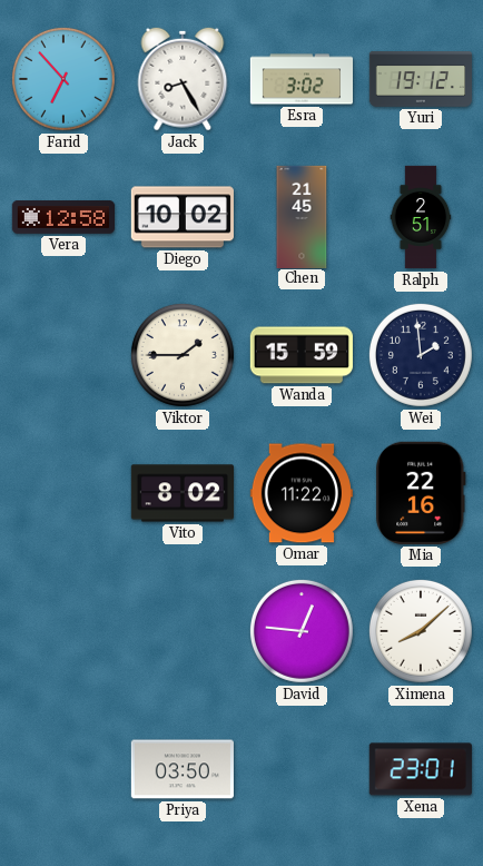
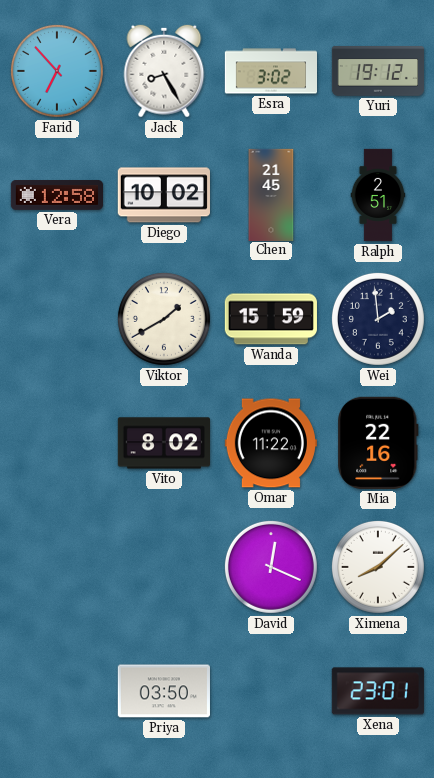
Viktor: 1:45 -> 1:40 (164, 319)
David: 12:46 -> 12:19 (271, 567)
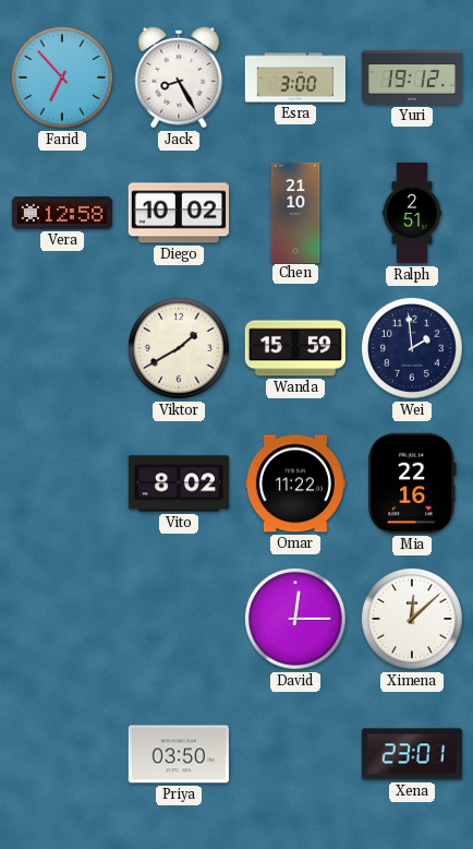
Esra: 3:02 -> 3:00 (295, 77)
Chen: 21:45 -> 21:10 (295, 212)
David: 12:19 -> 12:15 (295, 619)
Ximena: 8:08 -> 12:08 (412, 619)
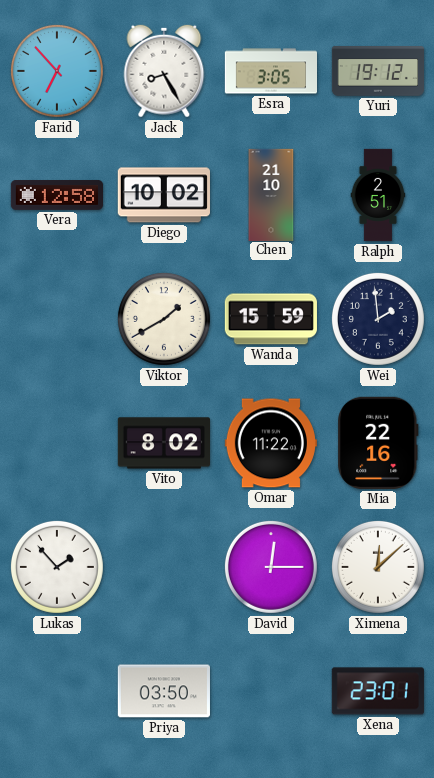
Esra: 3:00 -> 3:05 (271, 71)
Lukas: none -> 1:53 (57, 567)
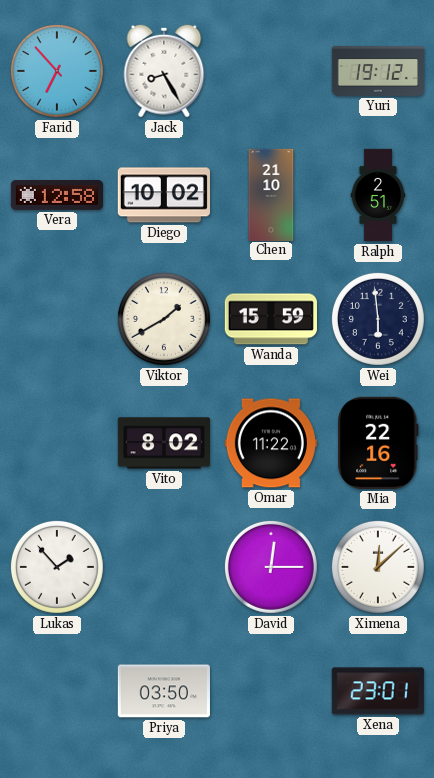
Esra: 3:05 -> none (271, 71)
Wei: 1:59 -> 5:59 (378, 319)
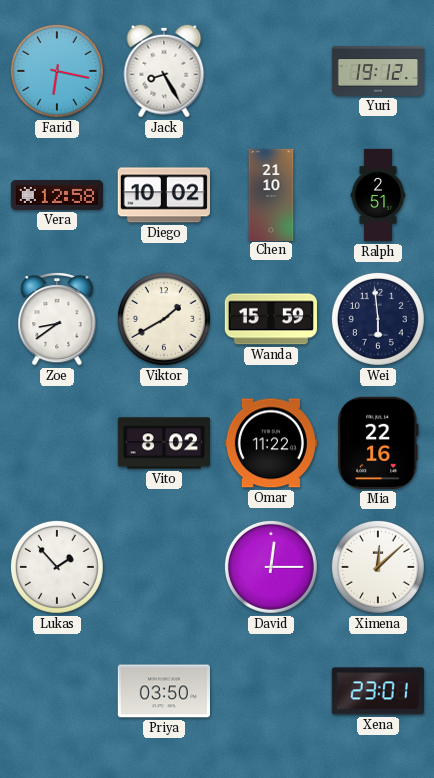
Farid: 6:53 -> 6:17 (57, 71)
Zoe: none -> 8:39 (57, 319)
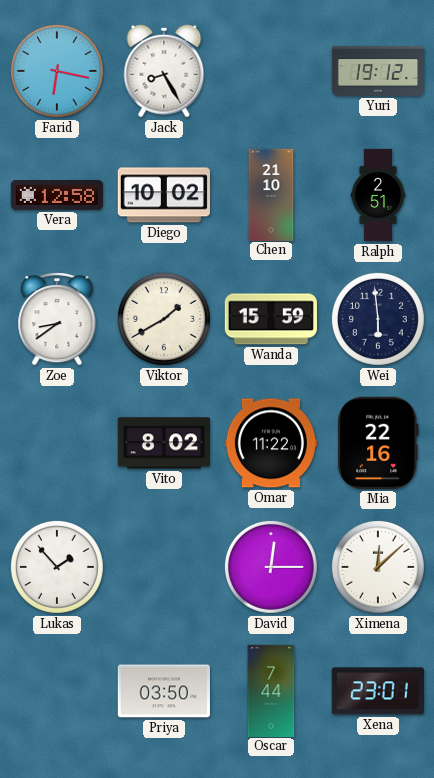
Oscar: none -> 7:44 (271, 690)
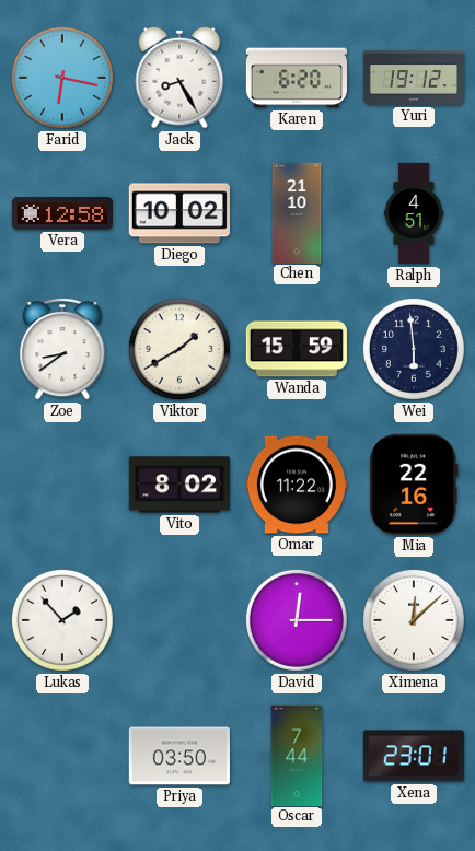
Karen: none -> 6:20 (296, 78)
Ralph: 2:51 -> 4:51 (414, 213)
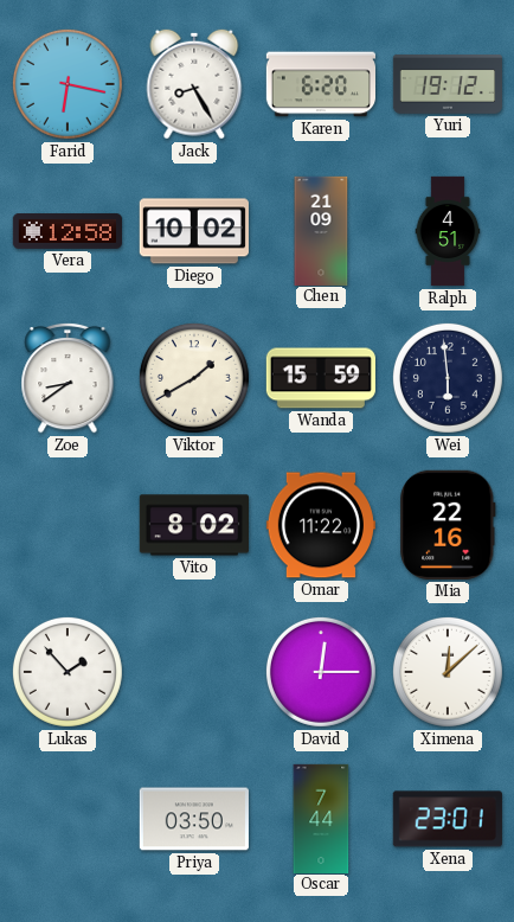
Chen: 21:10 -> 21:09 (321, 230)
